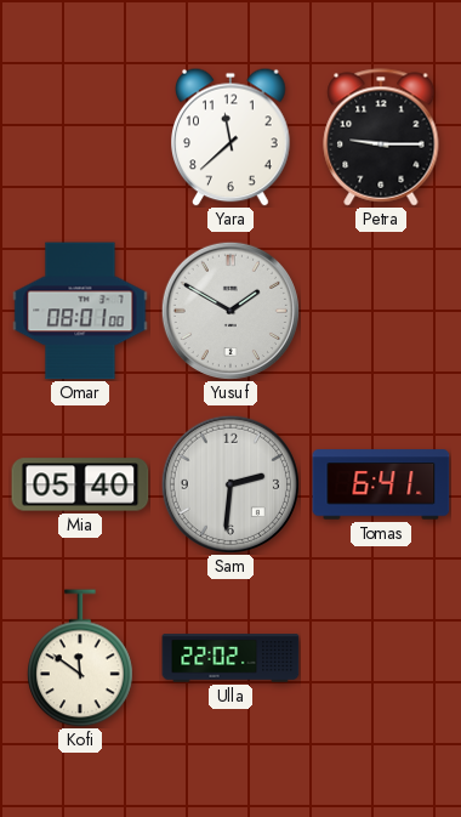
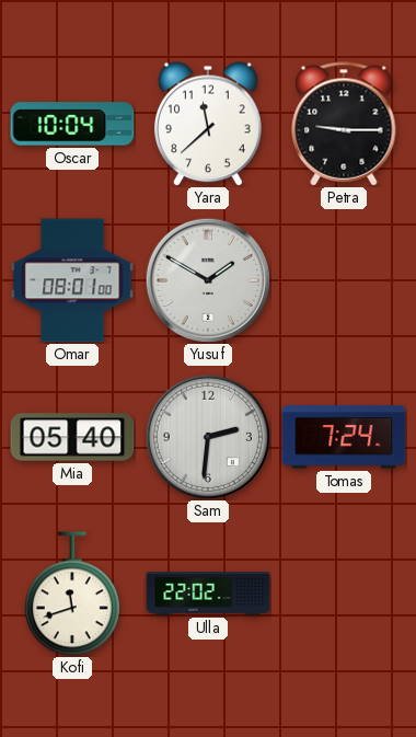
Oscar: none -> 10:04 (72, 124)
Tomas: 6:41 -> 7:24 (344, 437)
Kofi: 11:51 -> 11:42 (73, 594)
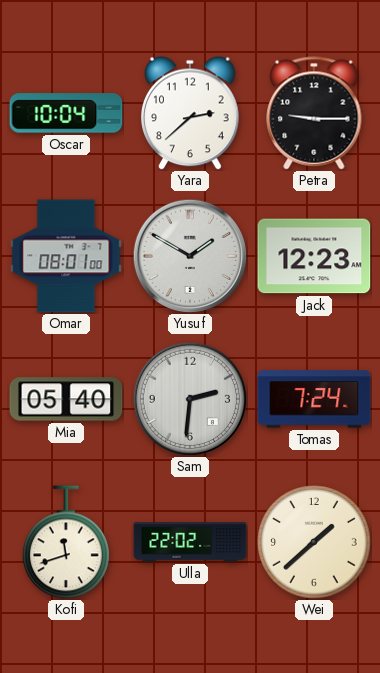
Yara: 11:38 -> 2:38 (190, 113)
Jack: none -> 12:23 (314, 256)
Wei: none -> 1:38 (314, 542)
